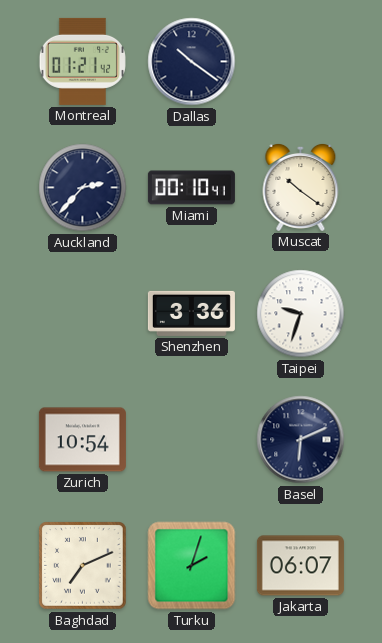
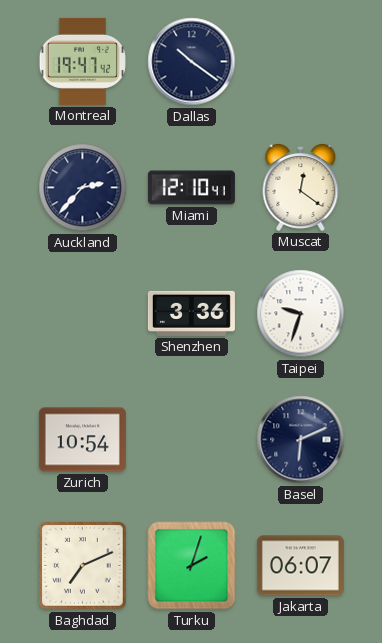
Montreal: 01:21 -> 19:47 (82, 61)
Miami: 00:10 -> 12:10 (191, 188)
Muscat: 10:21 -> 12:21 (301, 187)
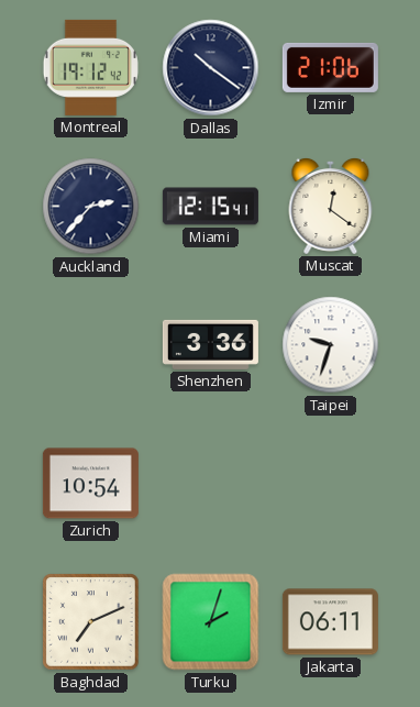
Montreal: 19:47 -> 19:12 (90, 67)
Izmir: none -> 21:06 (330, 67)
Miami: 12:10 -> 12:15 (210, 207)
Basel: 6:11 -> none (301, 440)
Jakarta: 06:07 -> 06:11 (330, 622)
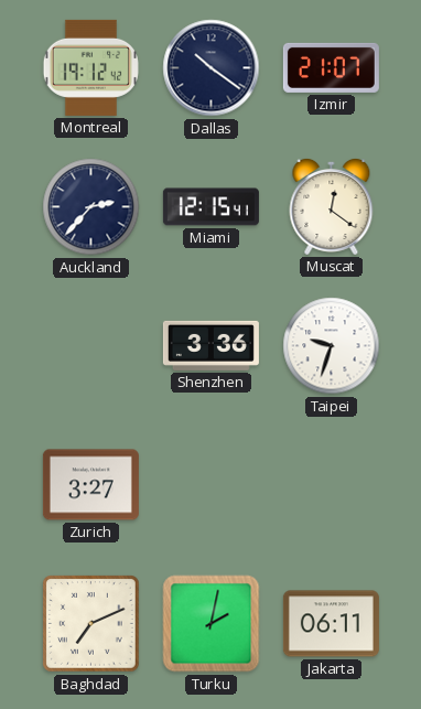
Izmir: 21:06 -> 21:07 (331, 67)
Zurich: 10:54 -> 3:27 (90, 485)
Turku: 2:03 -> 2:02 (212, 624)
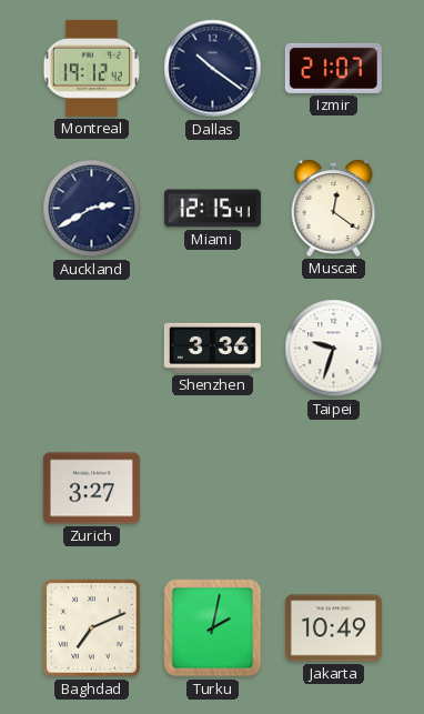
Auckland: 2:37 -> 2:40 (92, 209)
Jakarta: 06:11 -> 10:49 (333, 628)
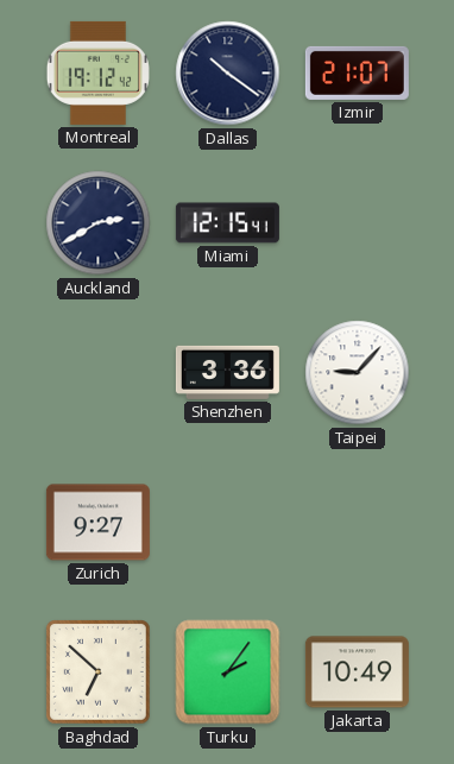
Muscat: 12:21 -> none (334, 208)
Taipei: 9:33 -> 9:07 (358, 373)
Zurich: 3:27 -> 9:27 (97, 523)
Baghdad: 7:11 -> 6:52 (99, 673)
Turku: 2:02 -> 2:06 (228, 673)
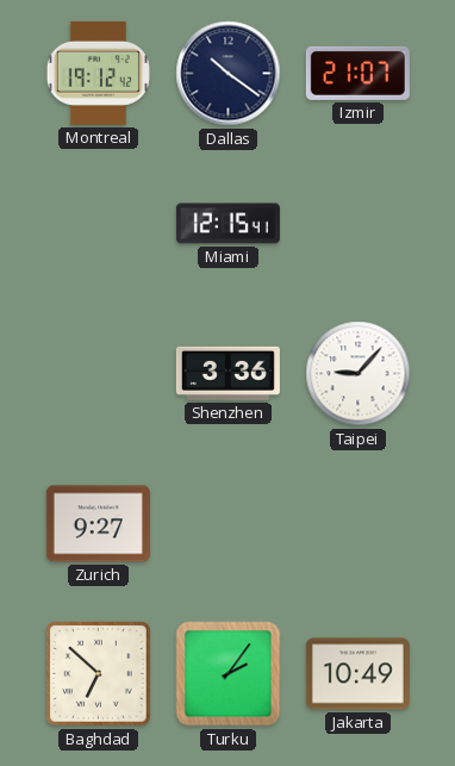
Auckland: 2:40 -> none (99, 223)
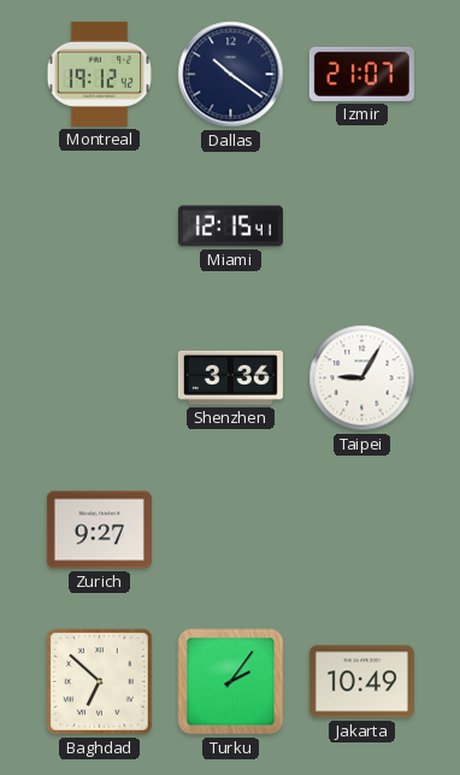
Taipei: 9:07 -> 9:05 (362, 378)
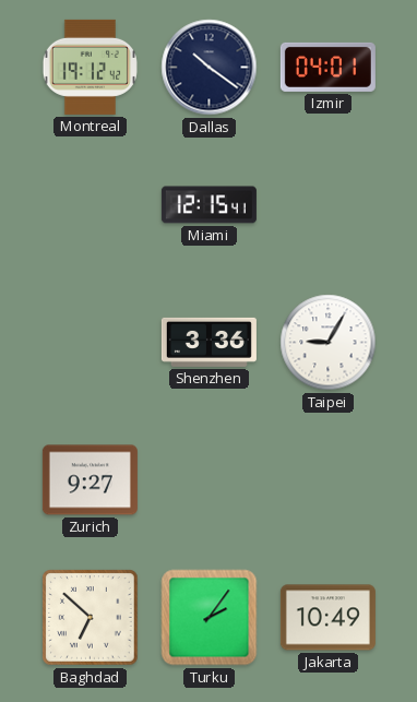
Izmir: 21:07 -> 04:01 (327, 67)
